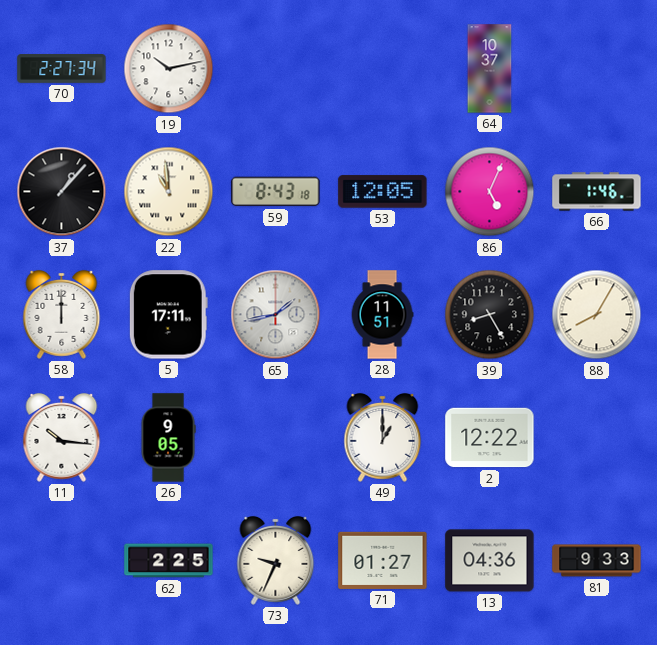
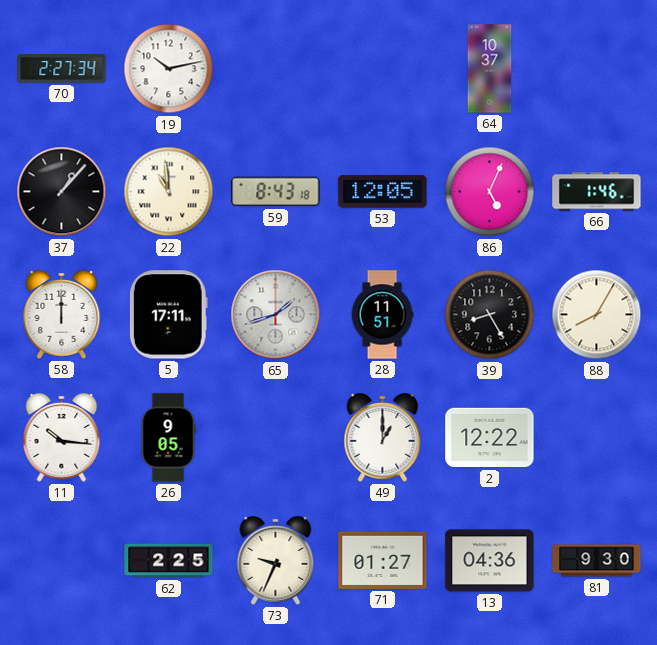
65: 1:43 -> 1:42 (276, 315)
81: 9:33 -> 9:30 (597, 561)
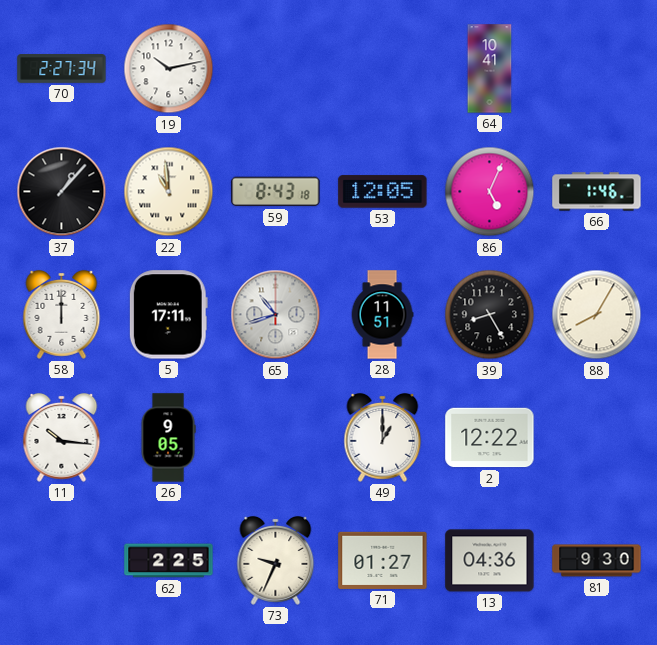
64: 10:37 -> 10:41 (490, 69)
65: 1:42 -> 10:42 (276, 315)
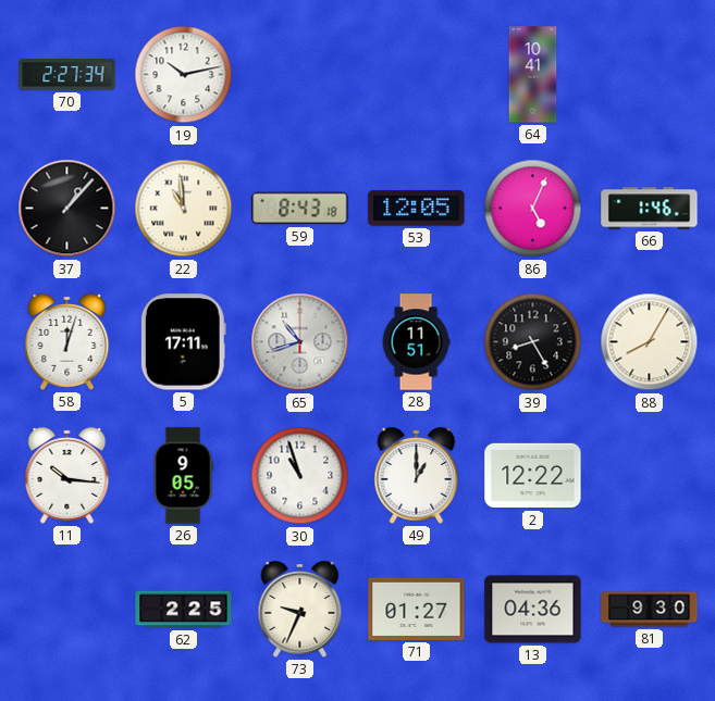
58: 12:00 -> 12:03 (67, 341)
30: none -> 10:57 (300, 476)
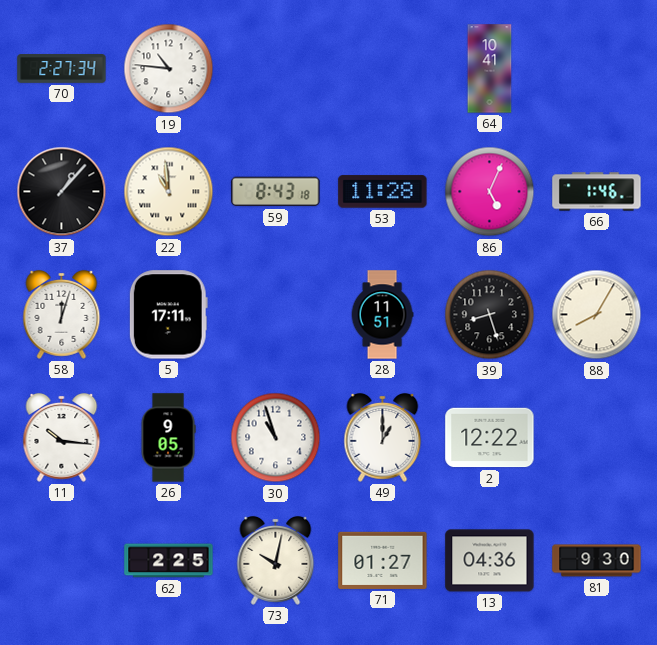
19: 10:13 -> 10:46 (169, 69)
53: 12:05 -> 11:28 (383, 192)
65: 10:42 -> none (300, 342)
39: 8:25 -> 8:27 (490, 315)
73: 9:34 -> 10:02 (276, 560)
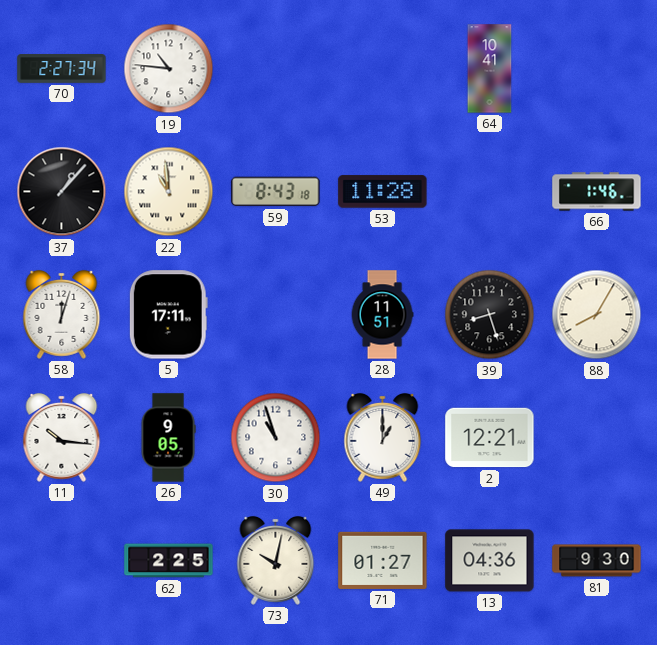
86: 5:04 -> none (490, 192)
2: 12:22 -> 12:21 (490, 438)
